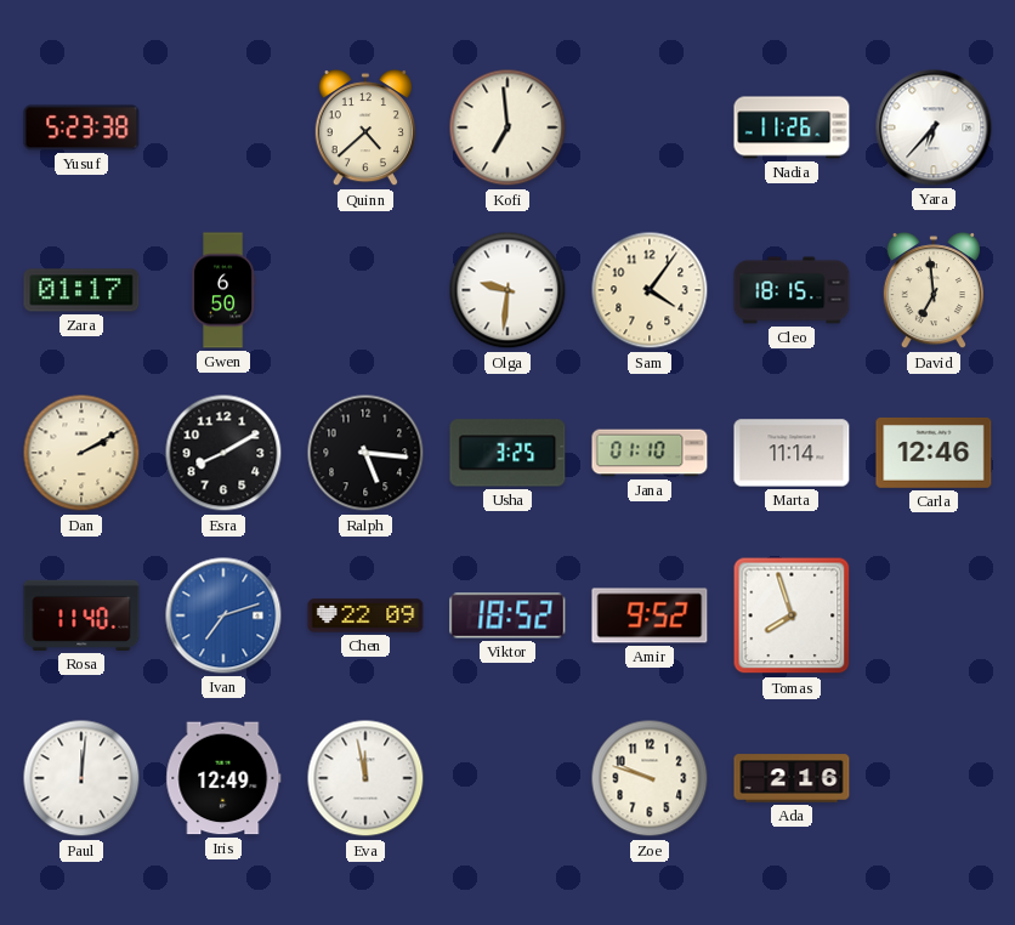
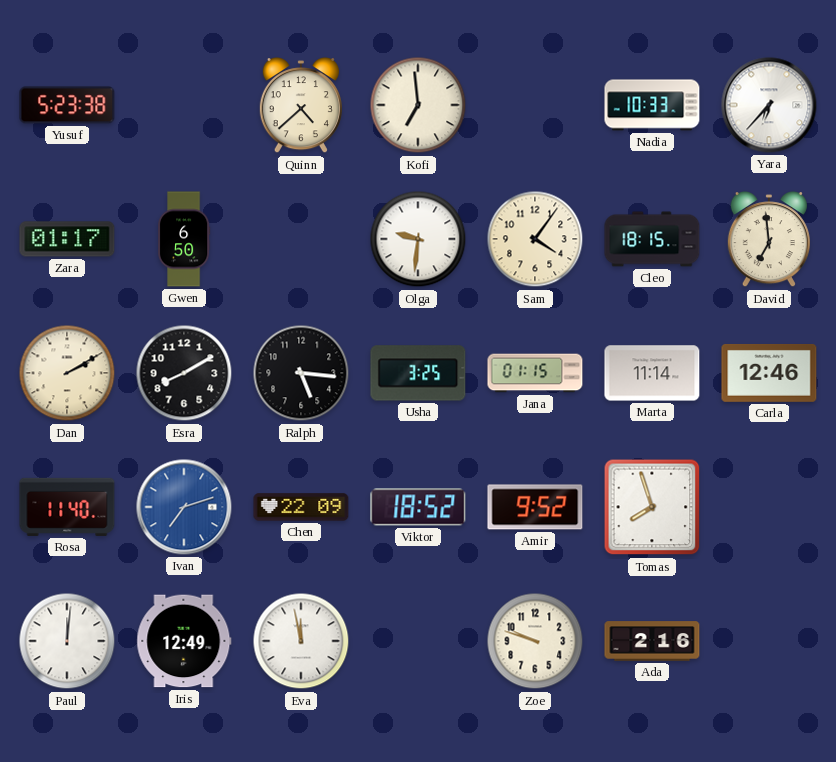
Nadia: 11:26 -> 10:33 (652, 105)
Jana: 01:10 -> 01:15 (535, 373)
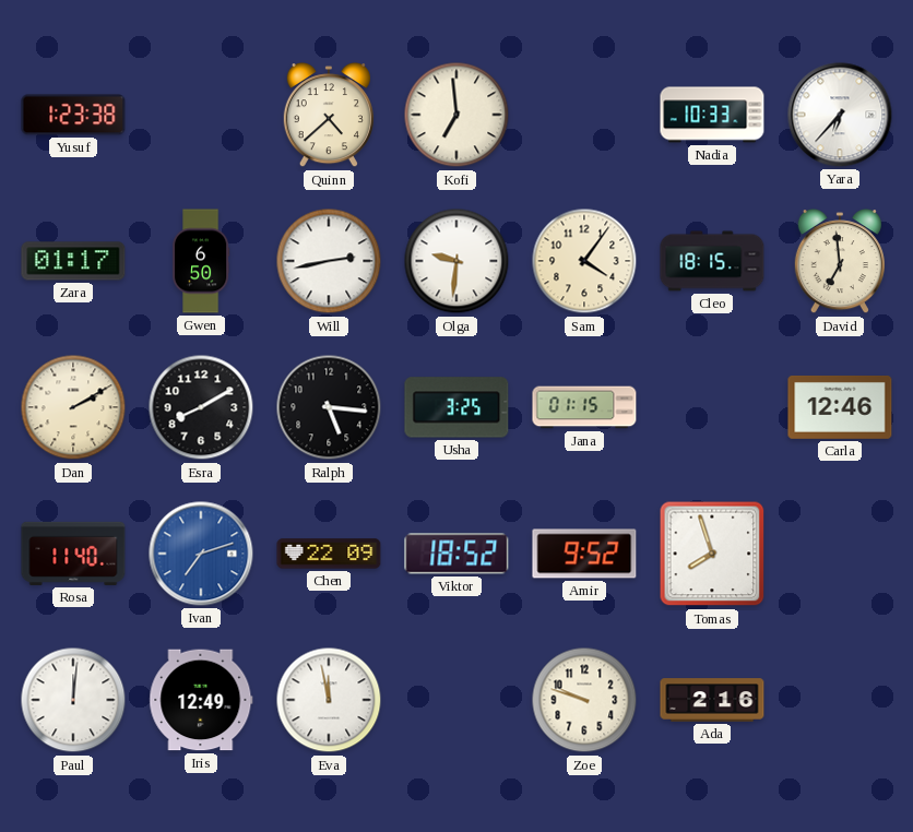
Yusuf: 5:23 -> 1:23 (73, 115)
Will: none -> 2:43 (329, 261)
Marta: 11:14 -> none (652, 373)
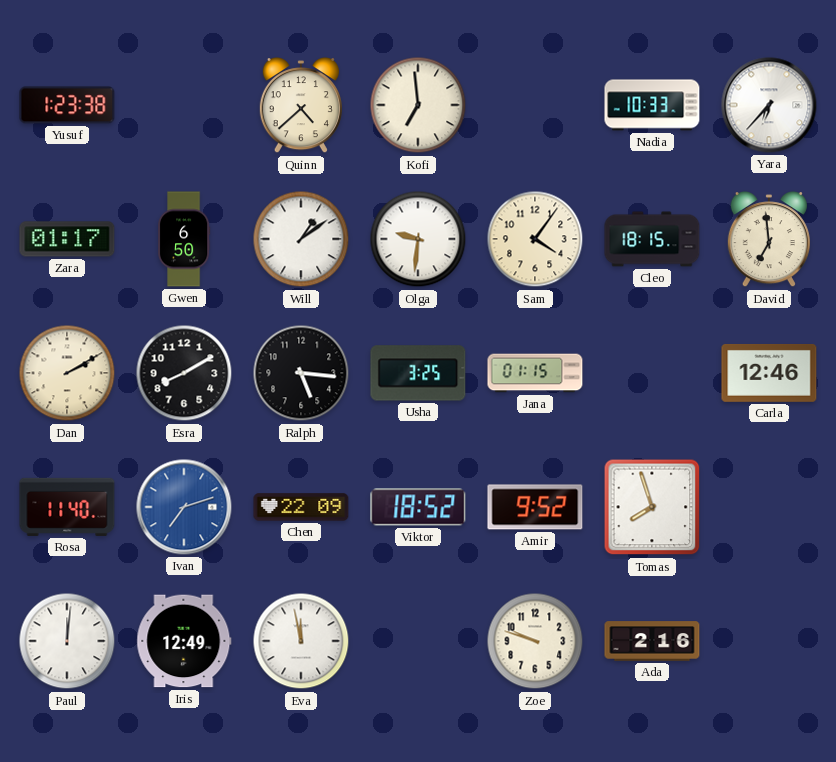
Will: 2:43 -> 1:09 (301, 239)
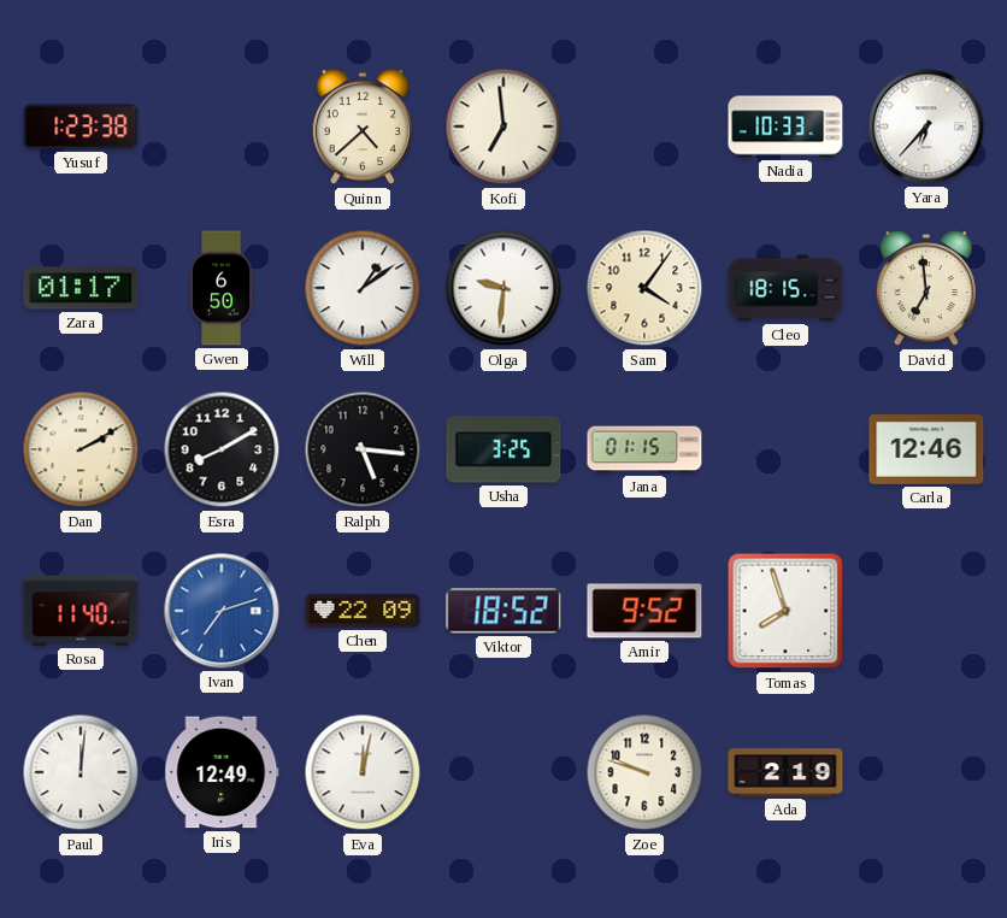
Eva: 11:58 -> 12:02 (363, 772)
Ada: 2:16 -> 2:19 (785, 772)
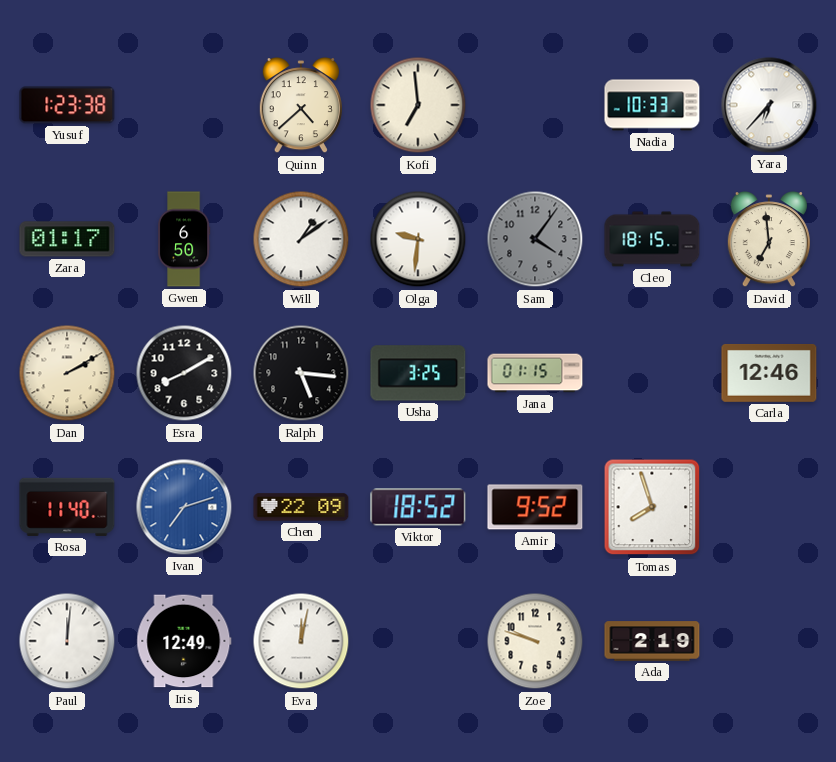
Sam dial: cream -> grey (535, 239)
